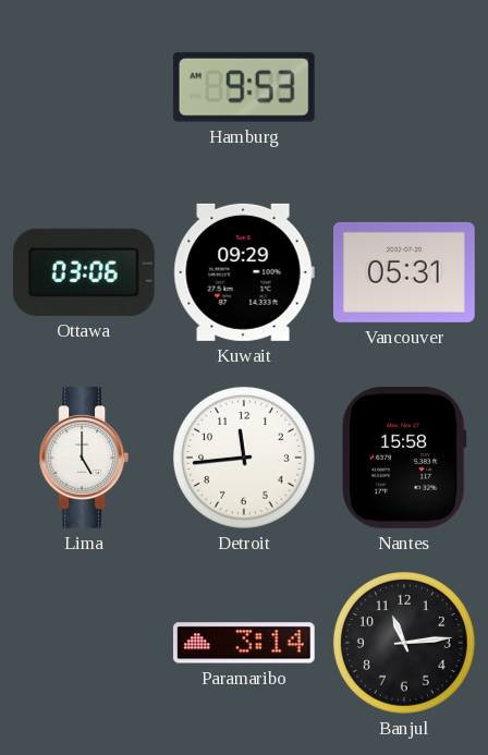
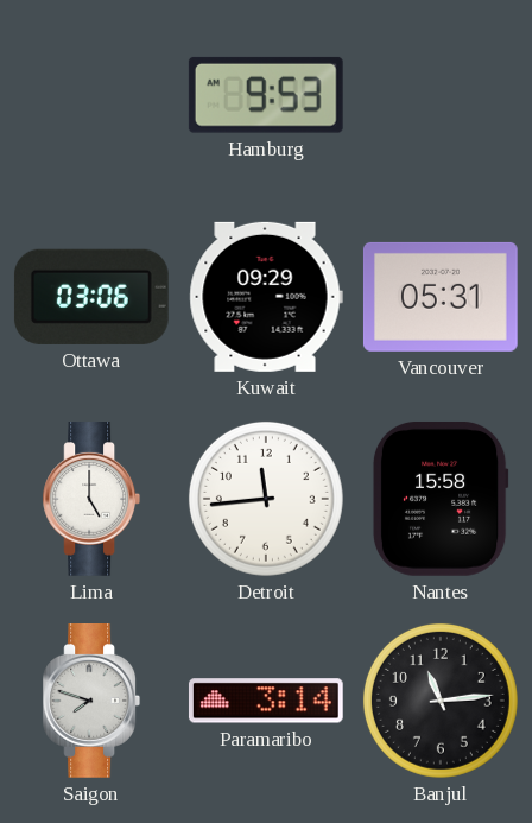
Saigon: none -> 7:48 (91, 702)
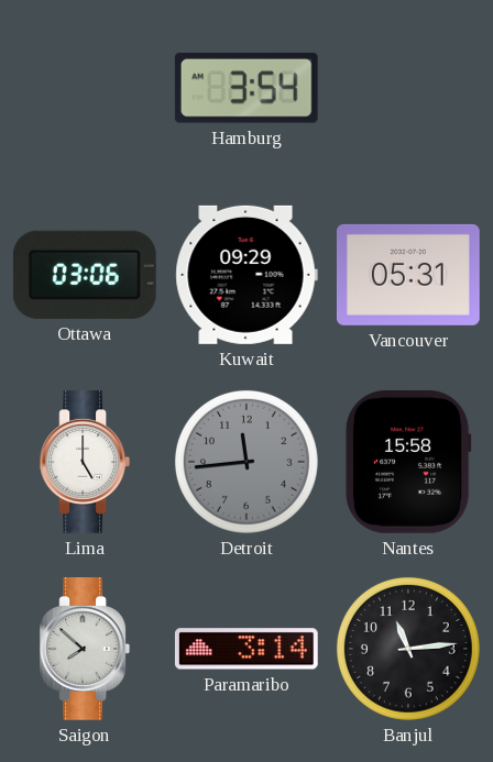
Hamburg: 9:53 -> 3:54 (246, 88)
Detroit dial: white -> grey (246, 462)
Saigon: 7:48 -> 7:52 (85, 650)
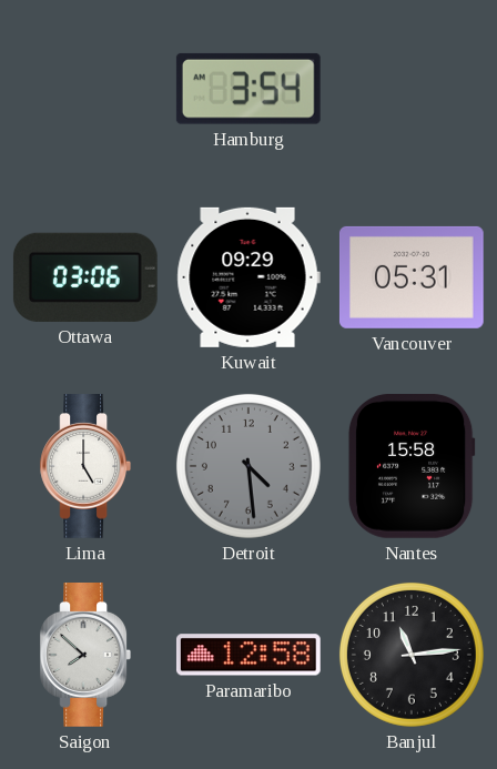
Detroit: 11:44 -> 4:29 (248, 466)
Paramaribo: 3:14 -> 12:58 (248, 655)
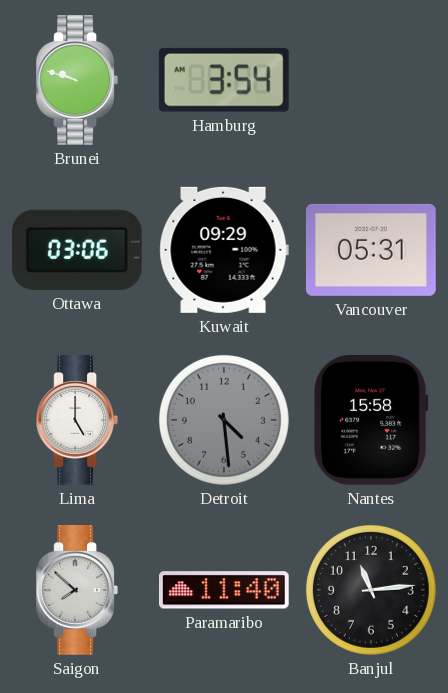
Brunei: none -> 9:48 (77, 81)
Paramaribo: 12:58 -> 11:40 (224, 590)
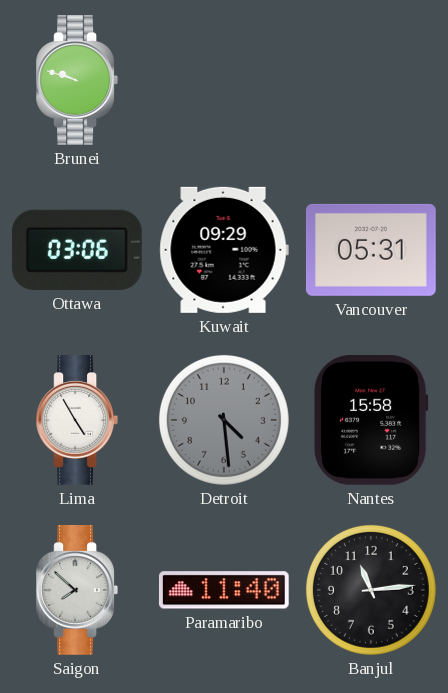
Hamburg: 3:54 -> none (224, 80)
Lima: 5:00 -> 4:55 (77, 421)
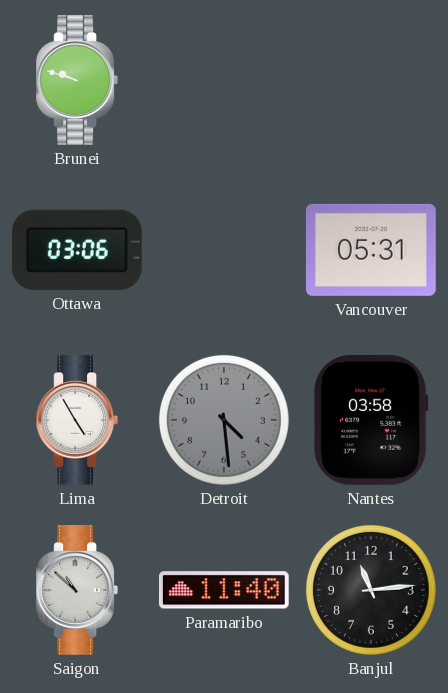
Kuwait: 09:29 -> none (224, 250)
Nantes: 15:58 -> 03:58 (371, 420)
Saigon: 7:52 -> 10:52 (77, 591)
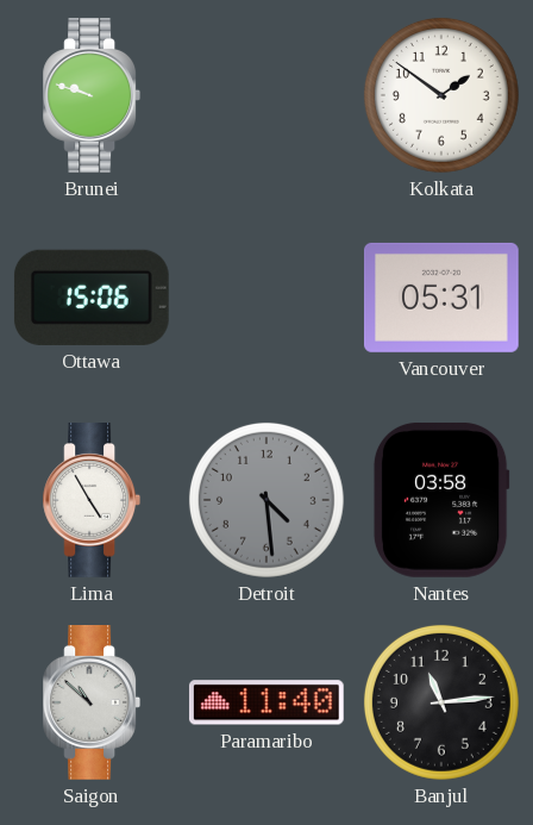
Kolkata: none -> 1:51 (441, 95)
Ottawa: 03:06 -> 15:06 (92, 298)
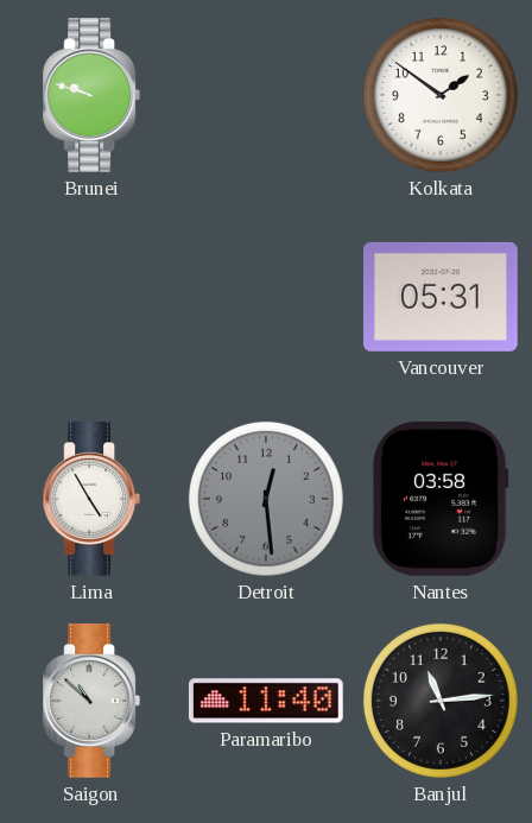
Ottawa: 15:06 -> none (92, 298)
Detroit: 4:29 -> 12:29 (266, 499)
